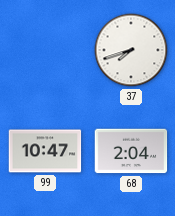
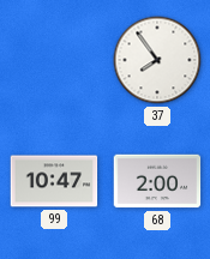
37: 7:42 -> 7:54 (157, 60)
68: 2:04 -> 2:00 (157, 181)
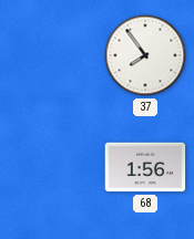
99: 10:47 -> none (54, 181)
68: 2:00 -> 1:56 (145, 167)
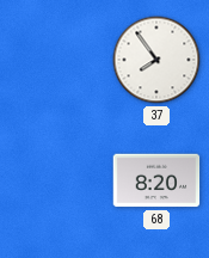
68: 1:56 -> 8:20 (156, 180)
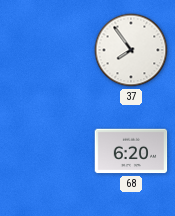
68: 8:20 -> 6:20 (131, 151)
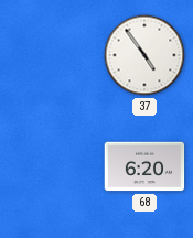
37: 7:54 -> 4:54 (144, 55)
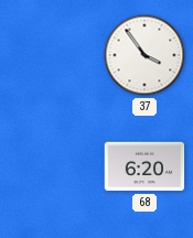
37: 4:54 -> 3:54 (144, 55)
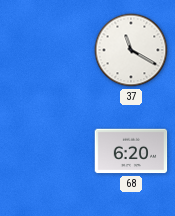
37: 3:54 -> 11:20 (131, 50)
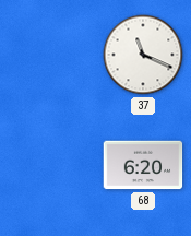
37: 11:20 -> 11:19 (143, 55)
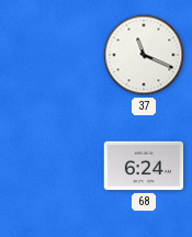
68: 6:20 -> 6:24 (144, 166)
